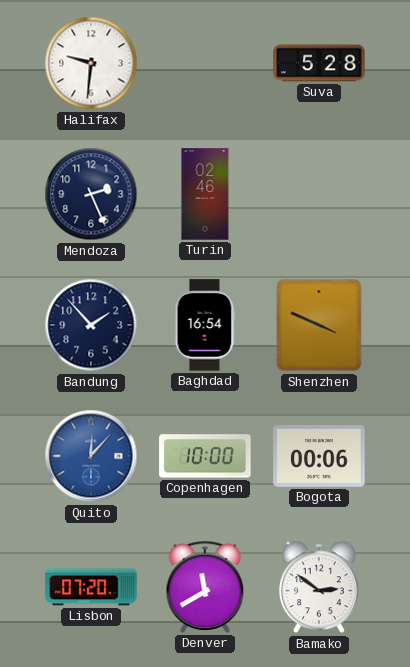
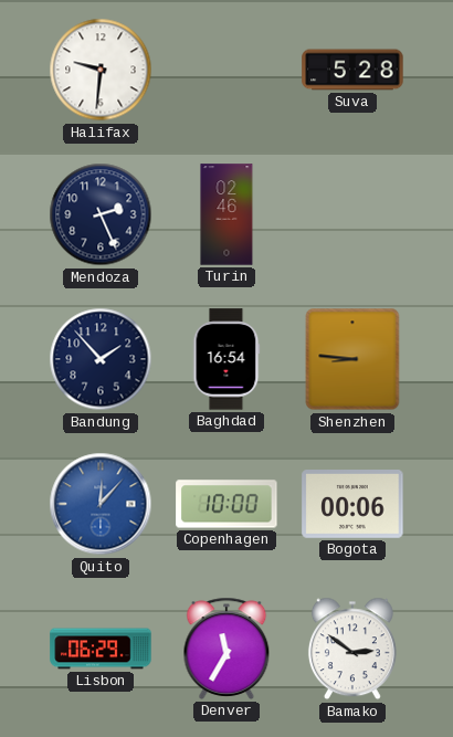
Shenzhen: 3:49 -> 8:46 (352, 359)
Lisbon: 07:20 -> 06:29 (101, 649)
Denver: 11:40 -> 11:35 (227, 649)
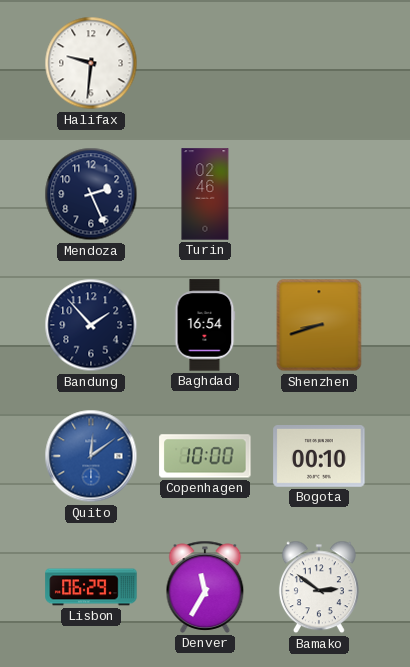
Suva: 5:28 -> none (352, 70)
Shenzhen: 8:46 -> 8:42 (319, 325)
Quito: 12:07 -> 12:09 (91, 456)
Bogota: 00:06 -> 00:10 (319, 457)
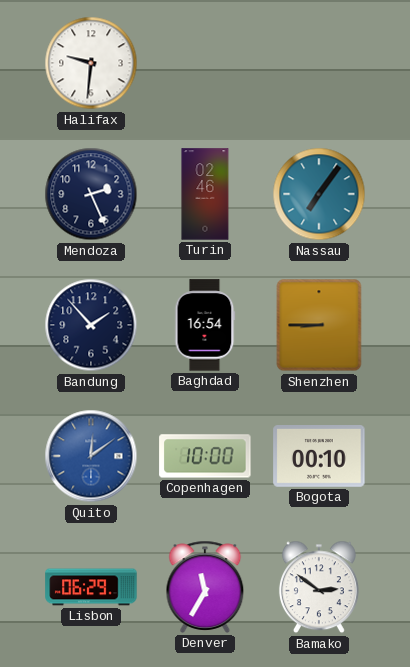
Nassau: none -> 7:06 (319, 194)
Shenzhen: 8:42 -> 8:45 (319, 325)
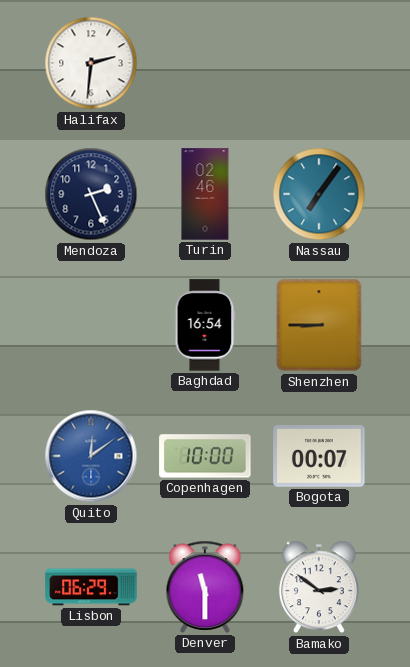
Halifax: 9:31 -> 2:31 (91, 63)
Bandung: 1:53 -> none (91, 325)
Bogota: 00:10 -> 00:07 (319, 457)
Denver: 11:35 -> 11:30 (205, 587)
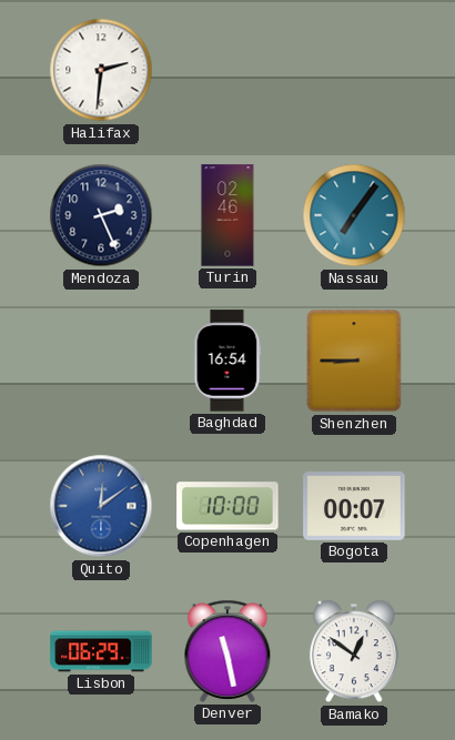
Denver: 11:30 -> 11:28 (228, 651)
Bamako: 2:51 -> 12:51 (354, 651)
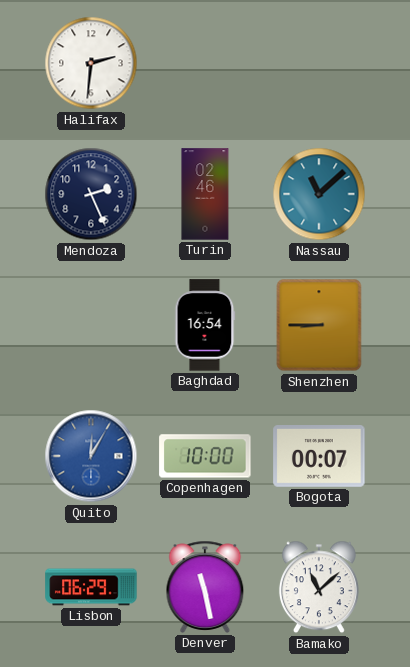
Nassau: 7:06 -> 11:08 (319, 194)
Quito: 12:09 -> 12:05 (91, 456)
Bamako: 12:51 -> 11:08 (319, 587)
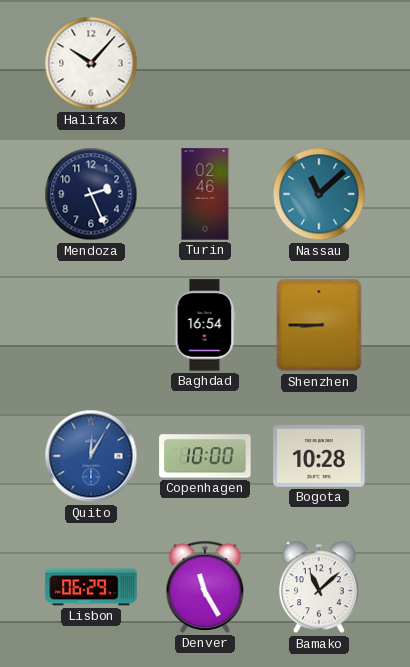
Halifax: 2:31 -> 10:07 (91, 63)
Bogota: 00:07 -> 10:28 (319, 457)
Denver: 11:28 -> 11:25 (205, 587)
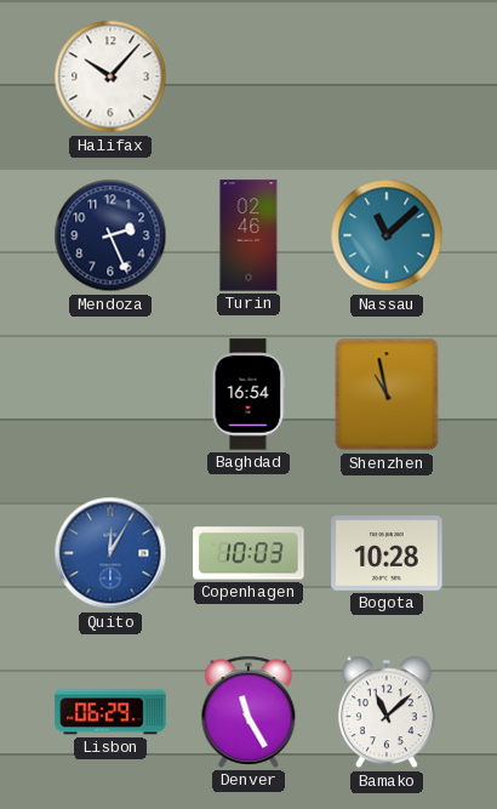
Shenzhen: 8:45 -> 10:58 (387, 394)
Copenhagen: 10:00 -> 10:03 (248, 553)
